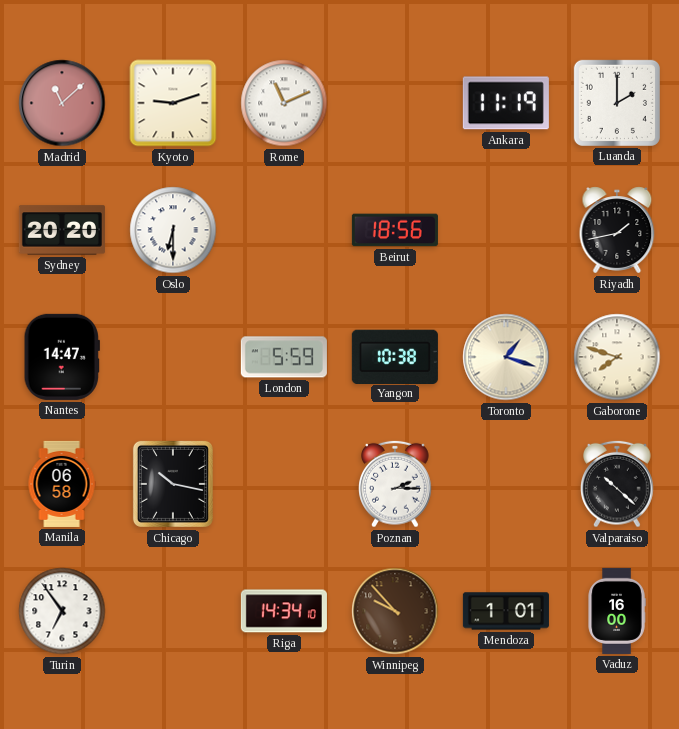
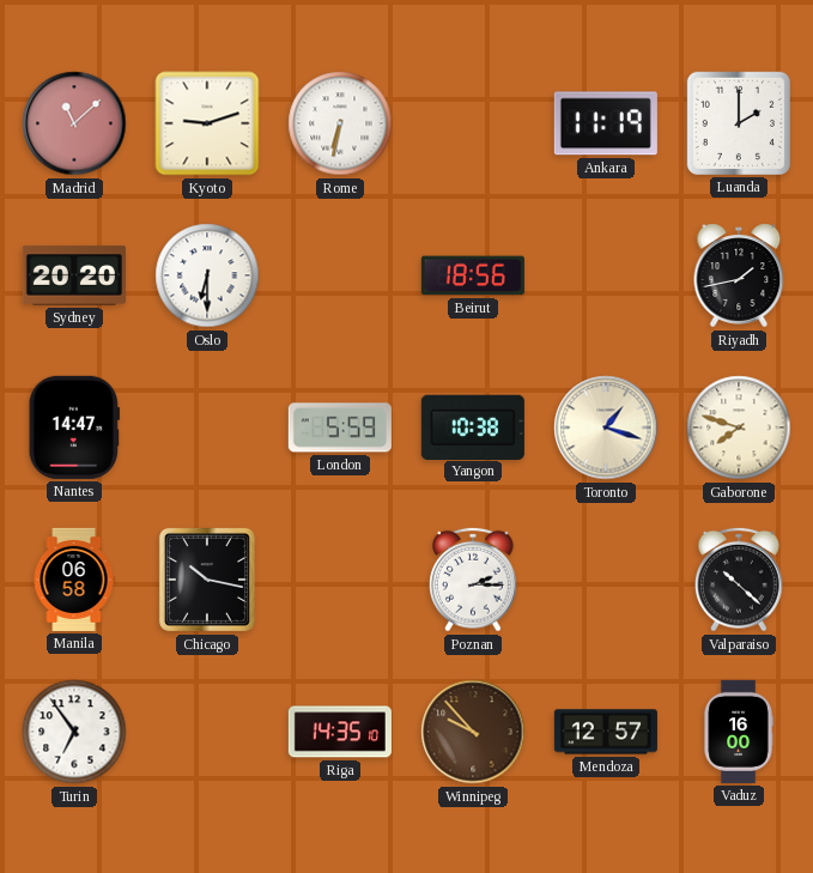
Rome: 11:11 -> 6:32 (340, 123)
Riga: 14:34 -> 14:35 (340, 732)
Mendoza: 1:01 -> 12:57 (606, 732)
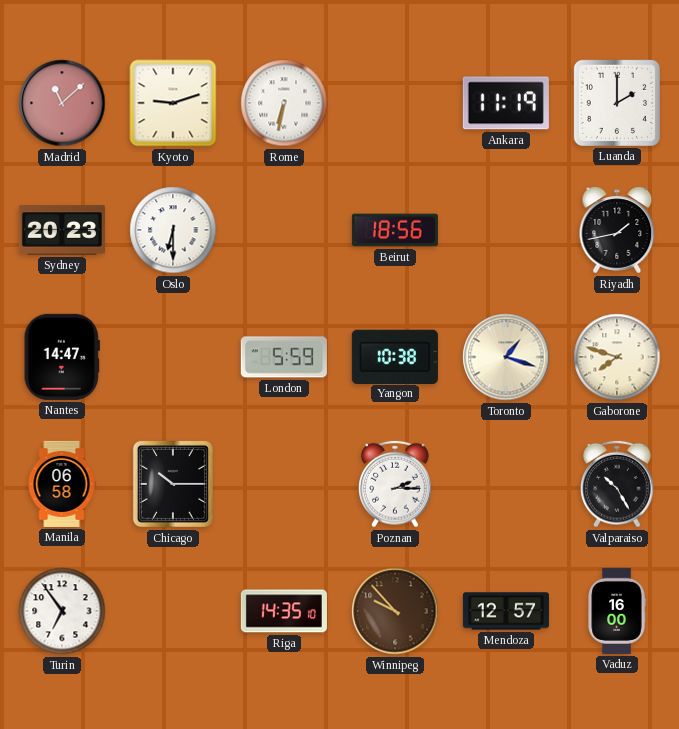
Sydney: 20:20 -> 20:23 (62, 230)
Chicago: 10:17 -> 10:15 (173, 484)
Valparaiso: 10:22 -> 10:25 (617, 484)
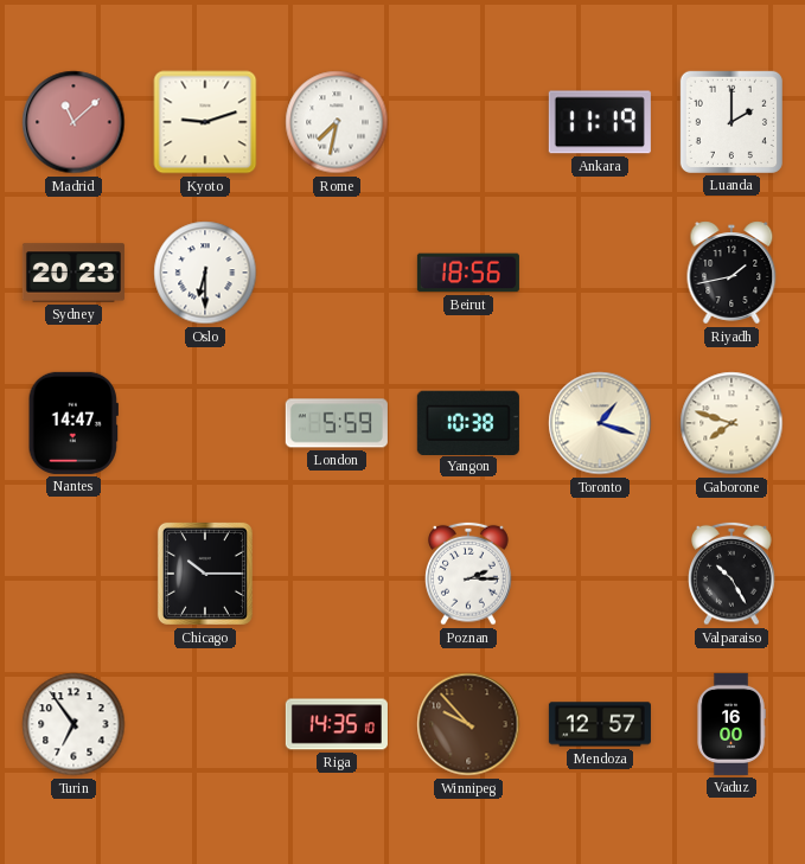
Rome: 6:32 -> 7:32 (337, 122)
Manila: 06:58 -> none (62, 484)
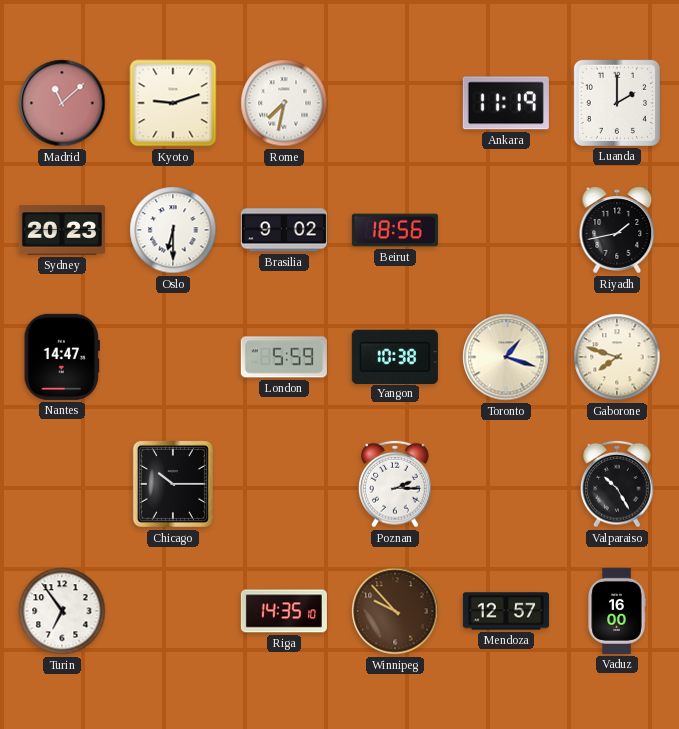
Brasilia: none -> 9:02 (284, 230)
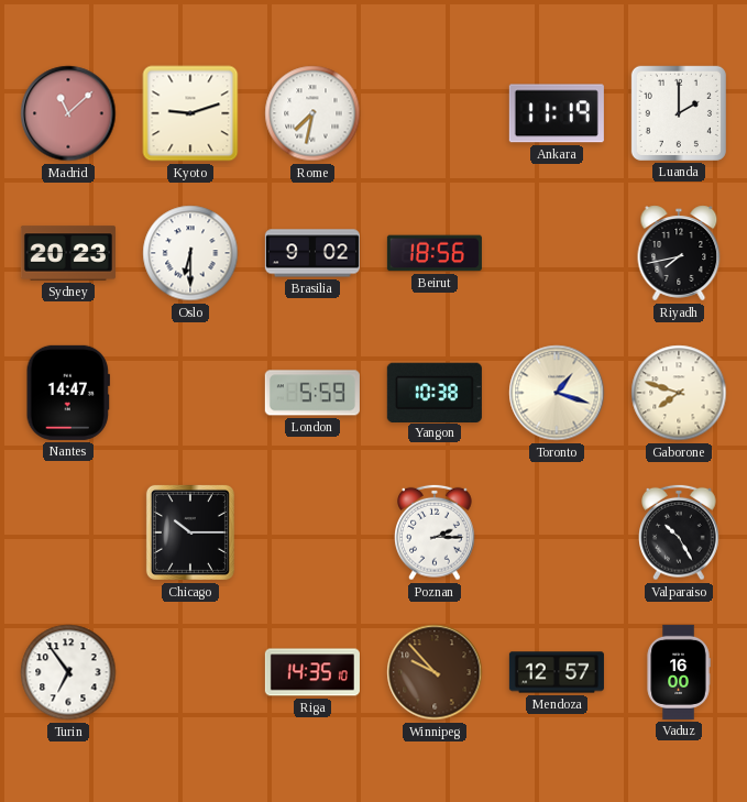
Riyadh: 1:43 -> 7:43 (679, 253)
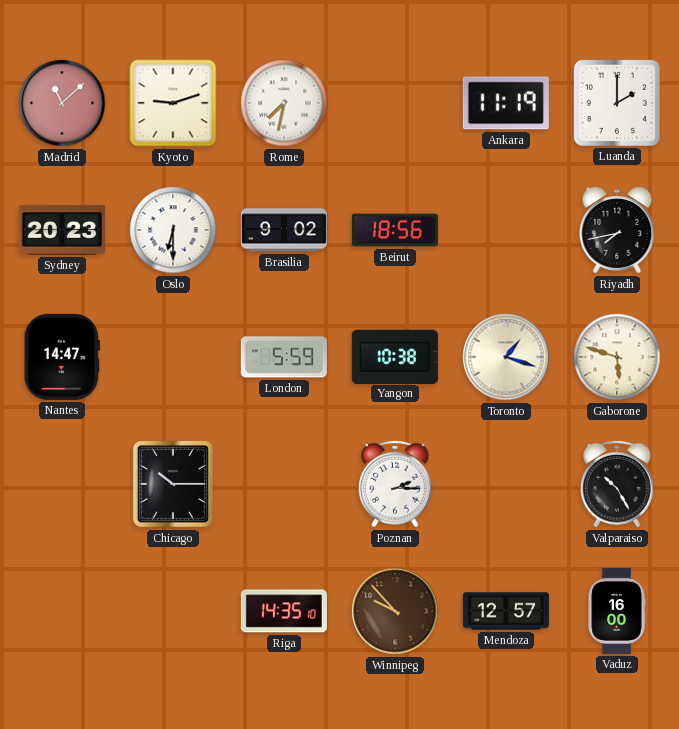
Gaborone: 7:48 -> 5:48 (617, 357)
Turin: 6:54 -> none (68, 672)
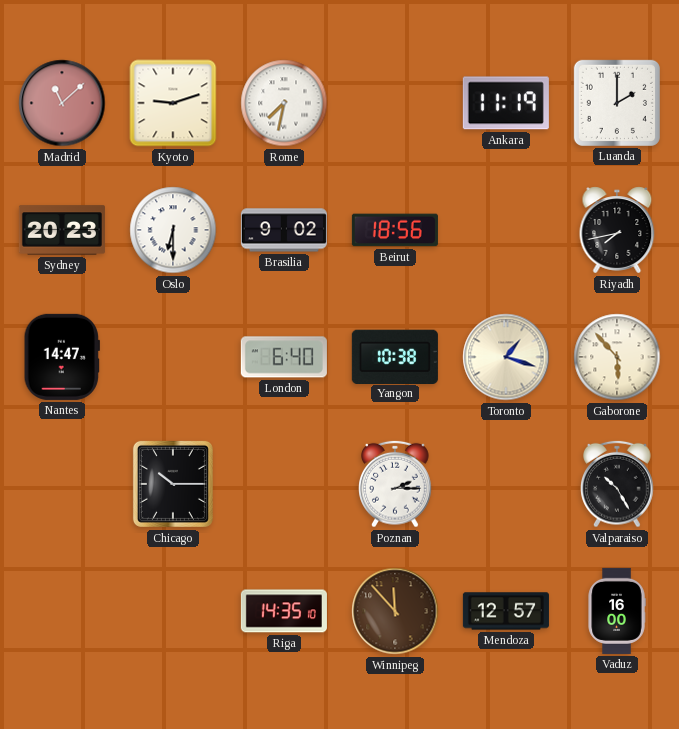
London: 5:59 -> 6:40 (284, 357)
Gaborone: 5:48 -> 5:53 (617, 357)
Winnipeg: 9:53 -> 11:53 (395, 611)
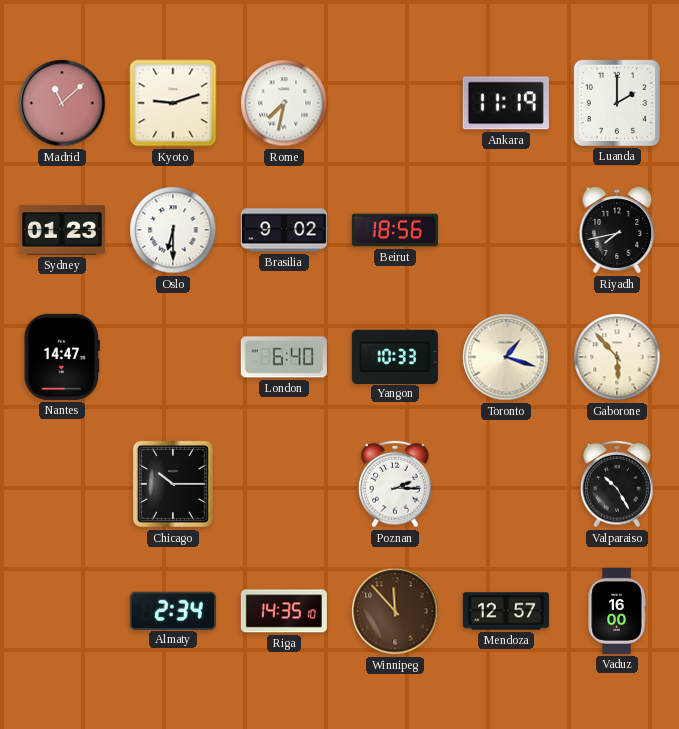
Sydney: 20:23 -> 01:23 (62, 230)
Yangon: 10:38 -> 10:33 (395, 356)
Almaty: none -> 2:34 (173, 610)
